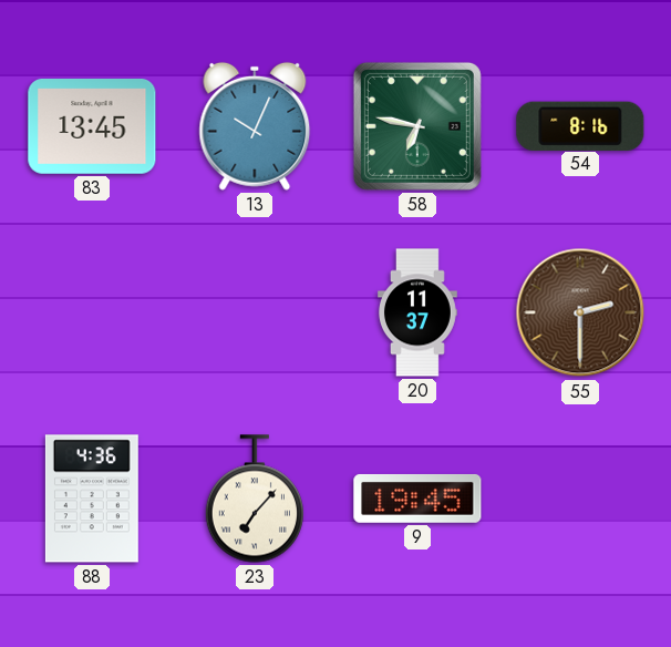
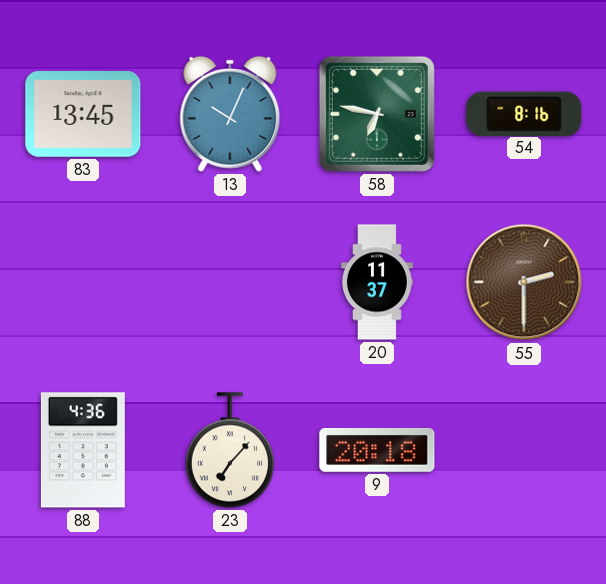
9: 19:45 -> 20:18 (377, 450)
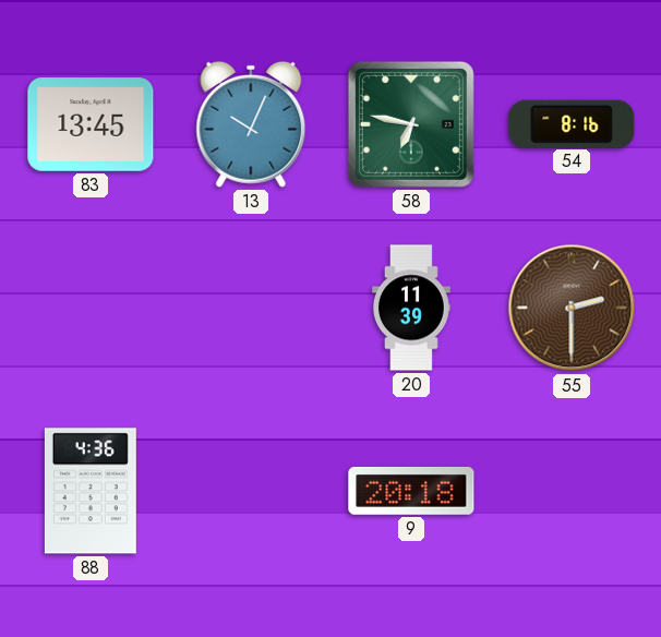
20: 11:37 -> 11:39 (412, 308)
23: 7:07 -> none (230, 450)
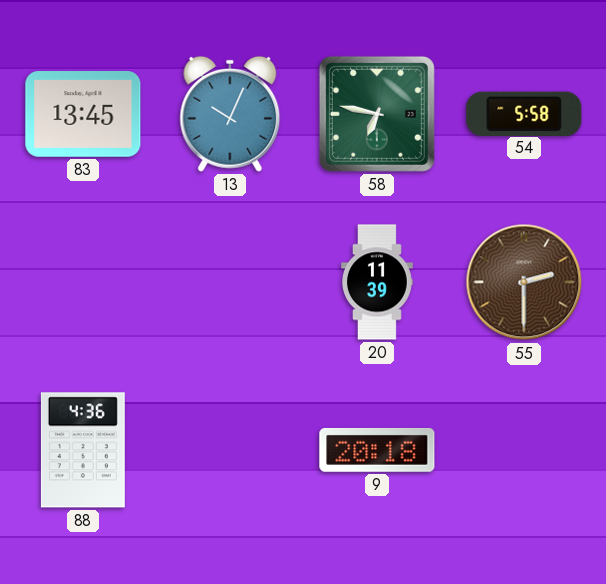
54: 8:16 -> 5:58 (524, 113)
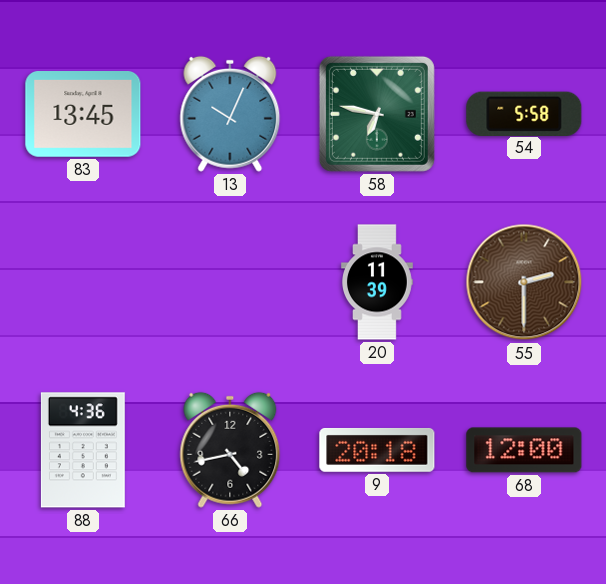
66: none -> 4:43 (230, 450)
68: none -> 12:00 (524, 450)
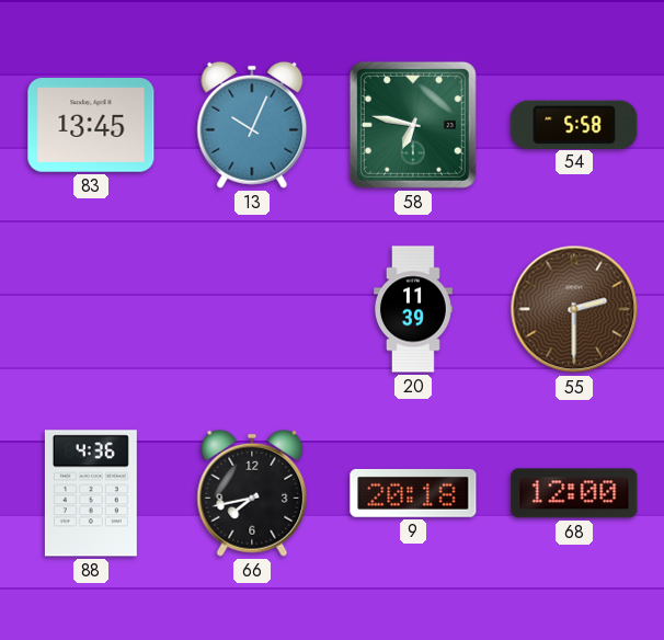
66: 4:43 -> 7:43 (252, 493)
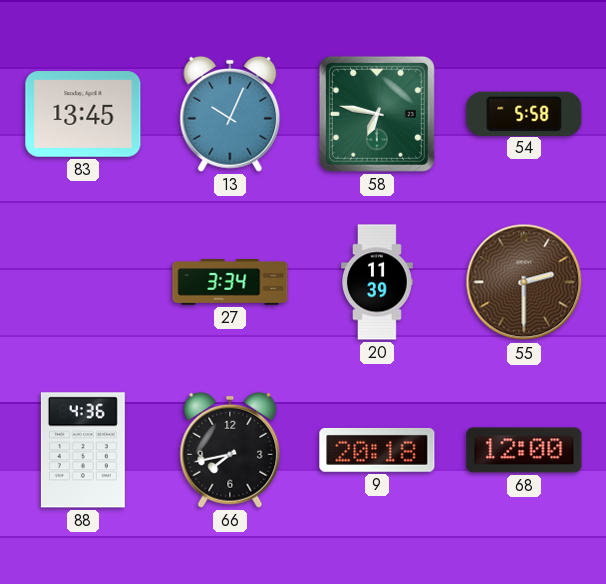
27: none -> 3:34 (230, 283)
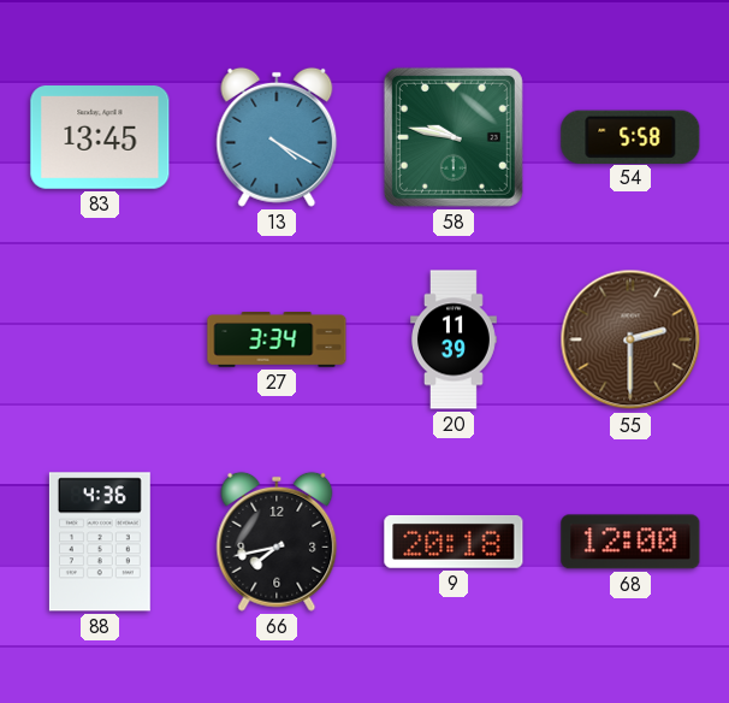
13: 10:04 -> 4:20 (277, 137)
58: 6:47 -> 9:47 (454, 137)
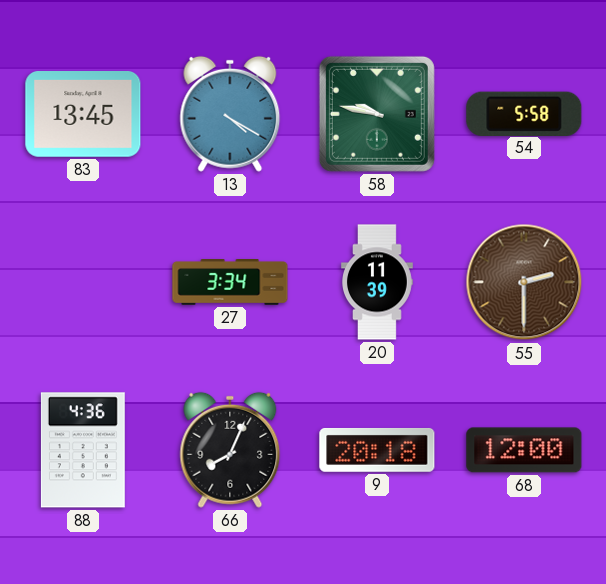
66: 7:43 -> 8:04 (230, 450)
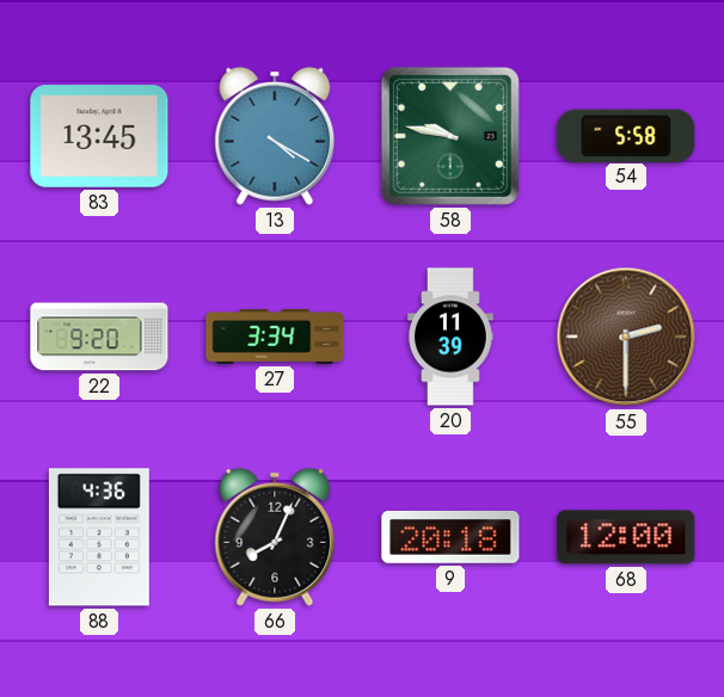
22: none -> 9:20 (99, 337)
